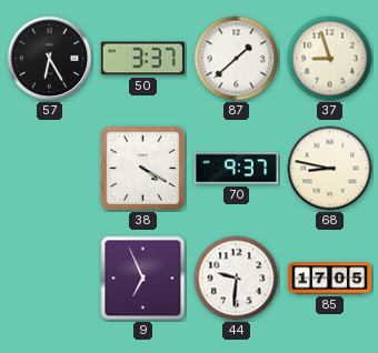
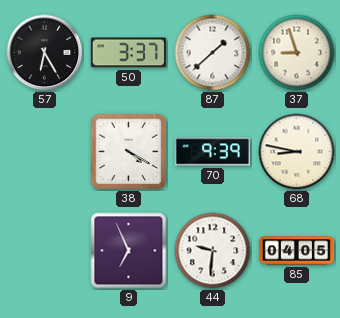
70: 9:37 -> 9:39 (212, 152)
85: 17:05 -> 04:05 (296, 251)
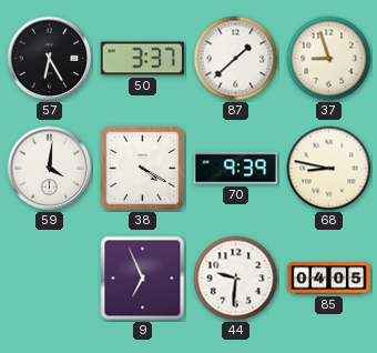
59: none -> 4:01 (50, 169)
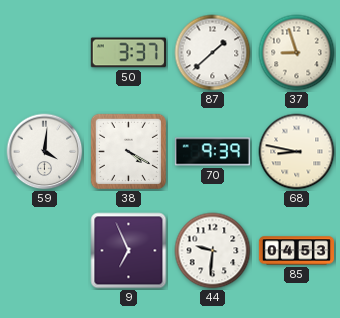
57: 6:25 -> none (50, 59)
85: 04:05 -> 04:53 (296, 251)
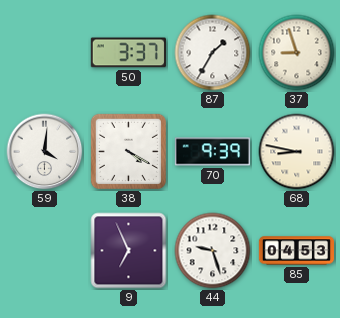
87: 1:38 -> 1:35 (213, 53)
44: 9:31 -> 9:27 (213, 251)
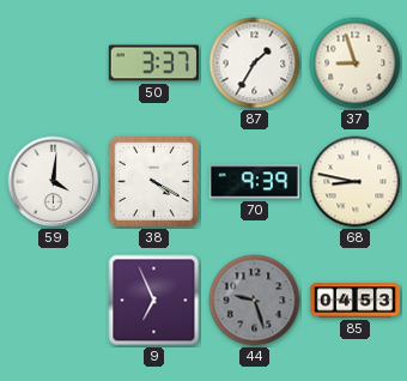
44 dial: white -> grey (255, 301)
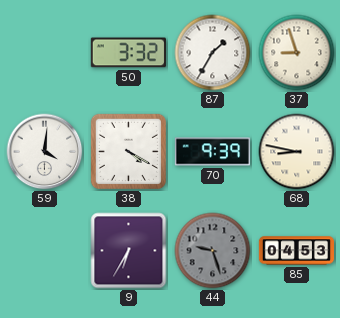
50: 3:37 -> 3:32 (128, 53)
9: 6:56 -> 6:35 (129, 251)
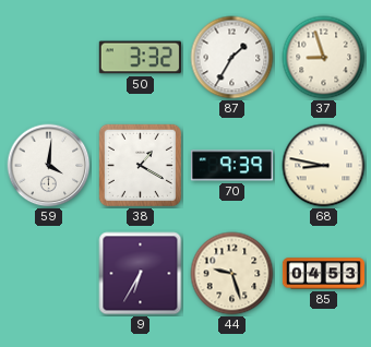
38: 4:20 -> 1:20 (140, 165)
44 dial: grey -> cream (232, 274)
